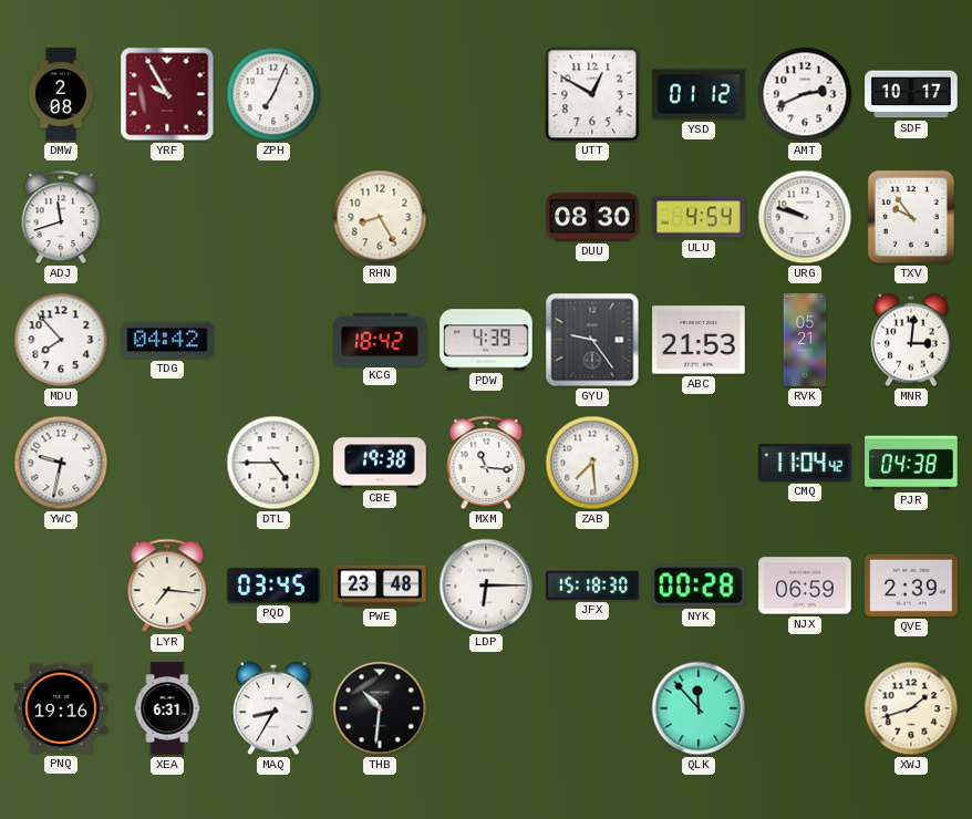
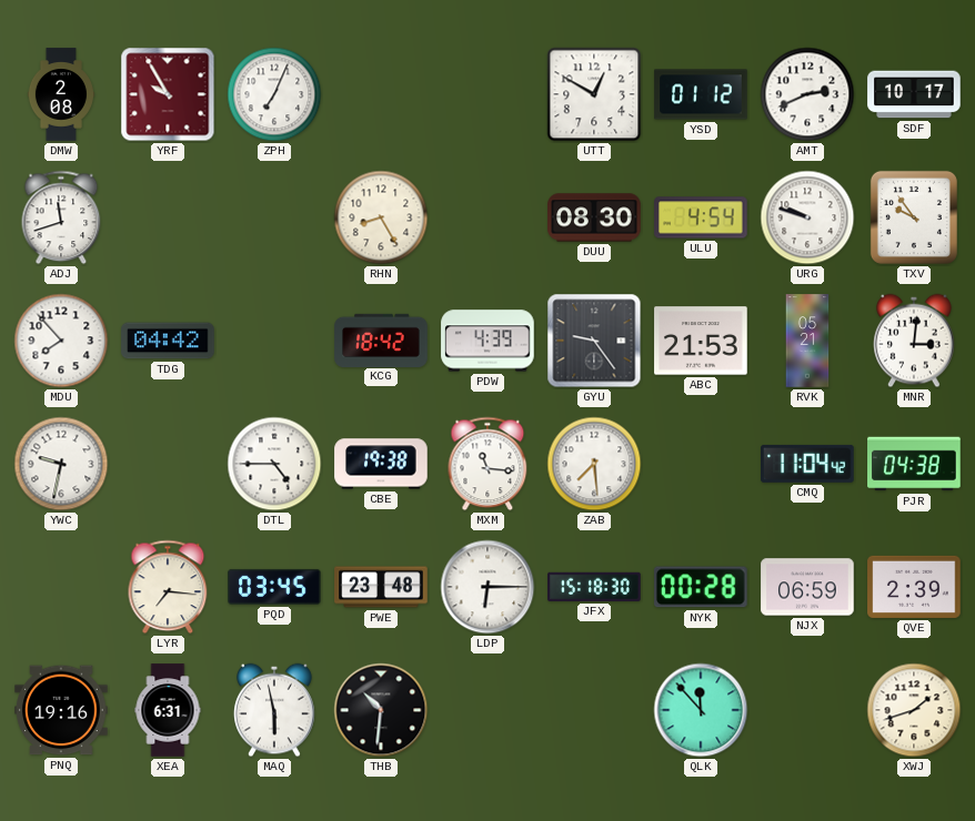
MAQ: 8:35 -> 5:58 (274, 710)
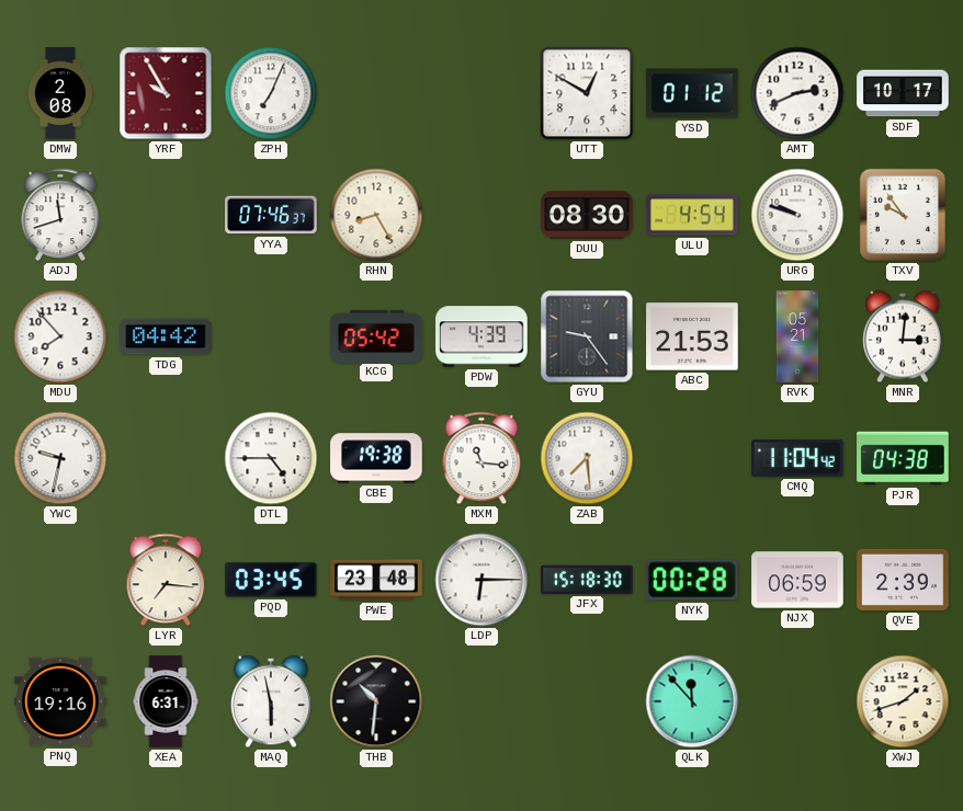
YYA: none -> 07:46 (271, 215)
KCG: 18:42 -> 05:42 (376, 335)
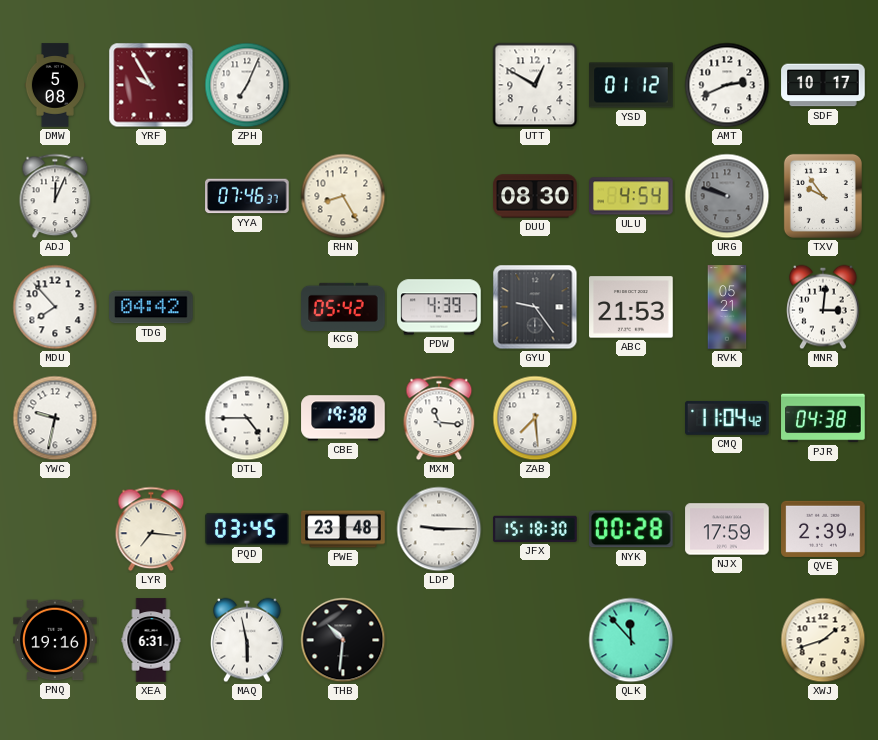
DMW: 2:08 -> 5:08 (54, 85)
ADJ: 11:42 -> 12:04 (55, 196)
URG dial: white -> grey (727, 196)
LDP: 6:15 -> 9:15 (439, 529)
NJX: 06:59 -> 17:59 (727, 529)
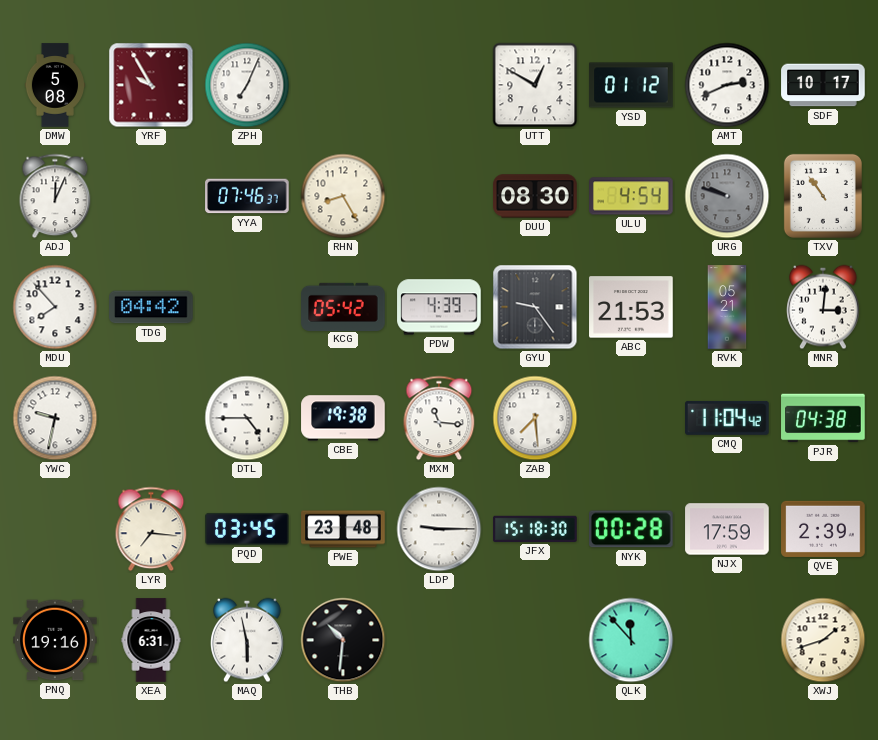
TXV: 9:54 -> 10:54 (823, 196)
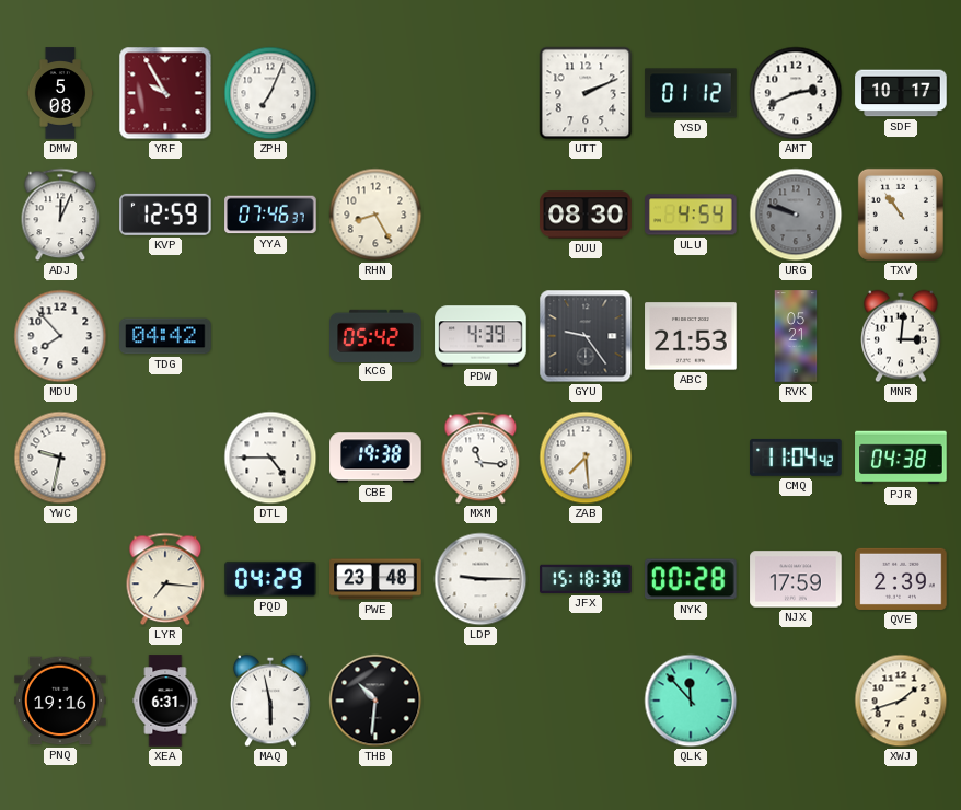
UTT: 12:50 -> 2:11 (586, 93)
KVP: none -> 12:59 (165, 215)
PQD: 03:45 -> 04:29 (270, 579)
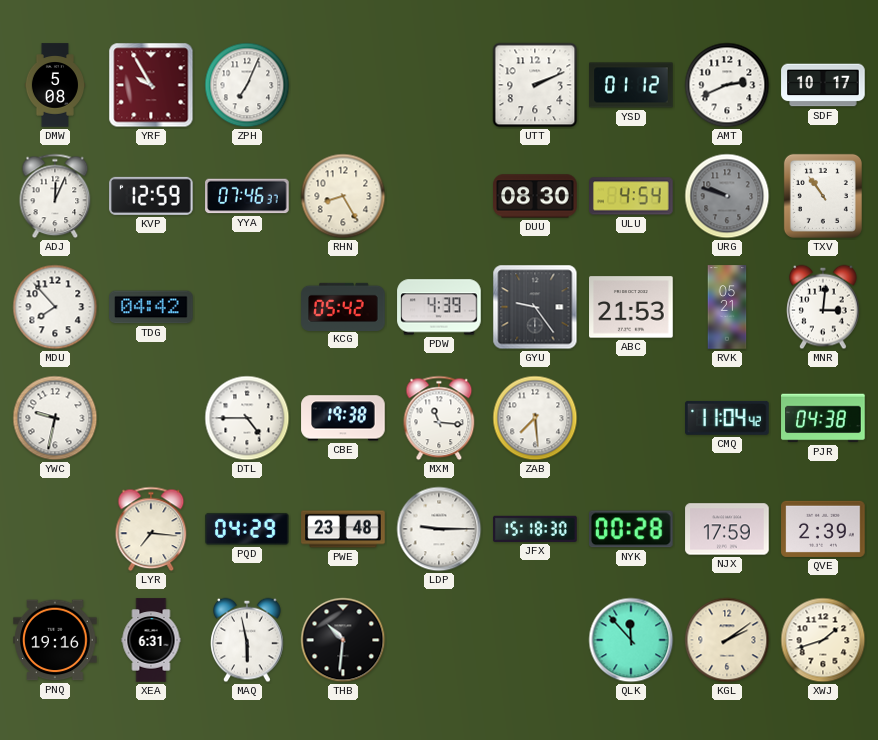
KGL: none -> 2:09 (727, 640)
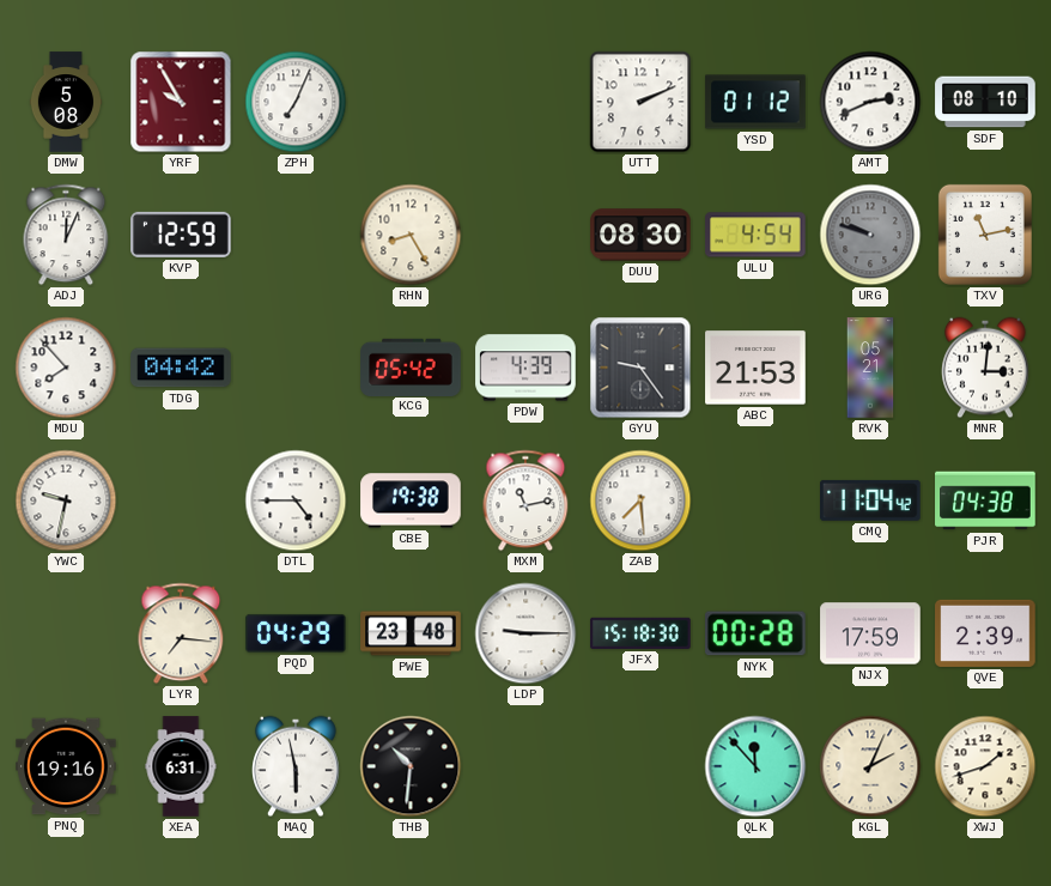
SDF: 10:17 -> 08:10 (985, 102)
YYA: 07:46 -> none (247, 196)
TXV: 10:54 -> 11:13 (985, 235)
MXM: 11:16 -> 11:13 (525, 500)
KGL: 2:09 -> 2:04 (870, 766)
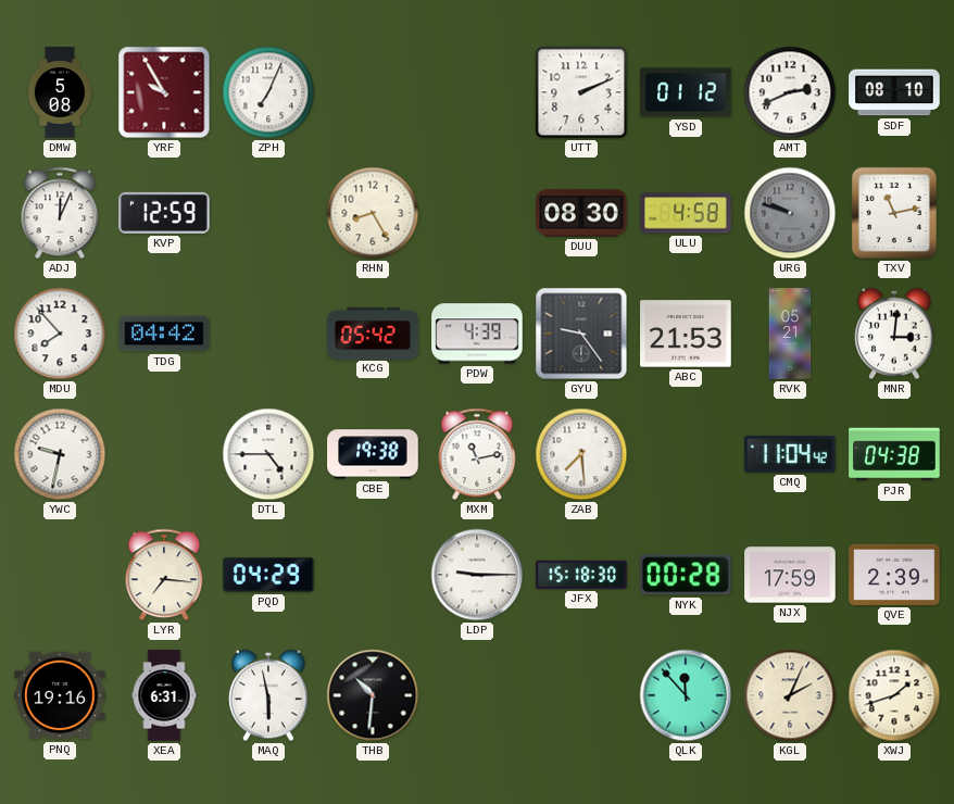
ULU: 4:54 -> 4:58 (686, 213)
PWE: 23:48 -> none (411, 633)
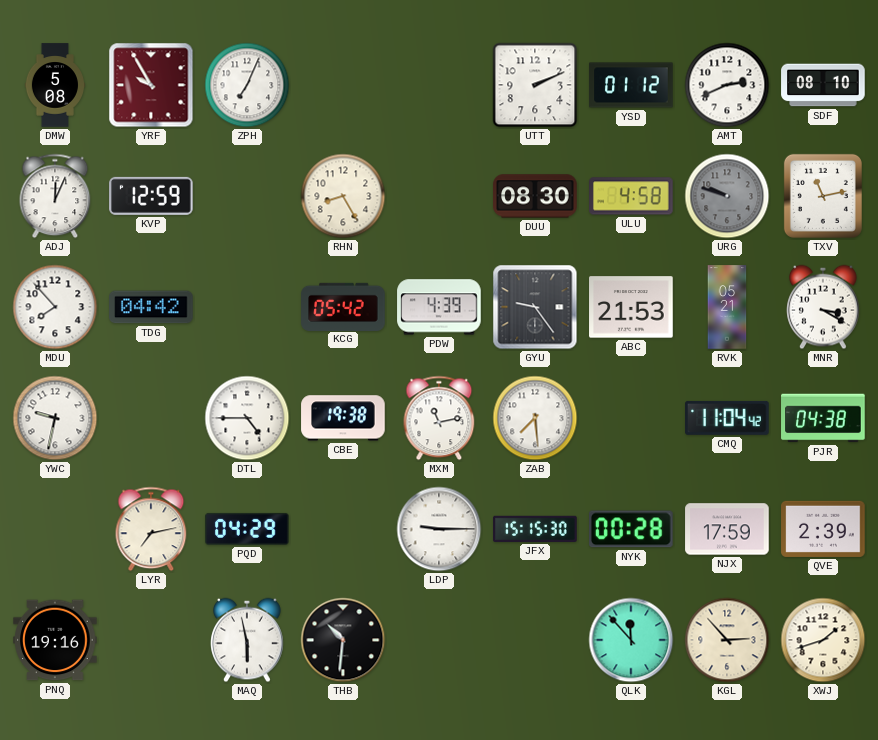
MNR: 3:01 -> 3:20 (823, 307)
LYR: 7:16 -> 7:13 (151, 529)
JFX: 15:18 -> 15:15 (535, 529)
XEA: 6:31 -> none (164, 695)
KGL: 2:04 -> 2:53 (727, 640)
